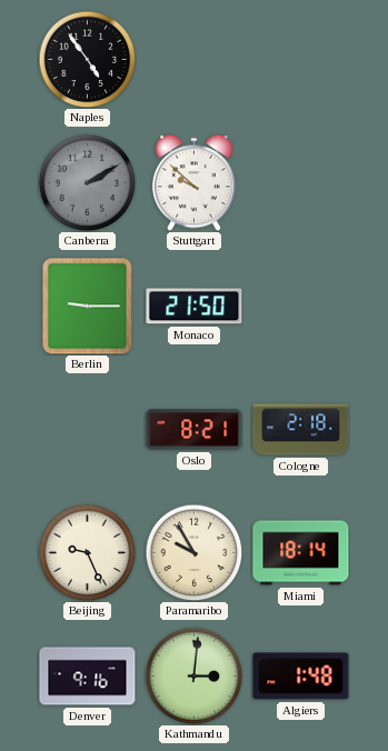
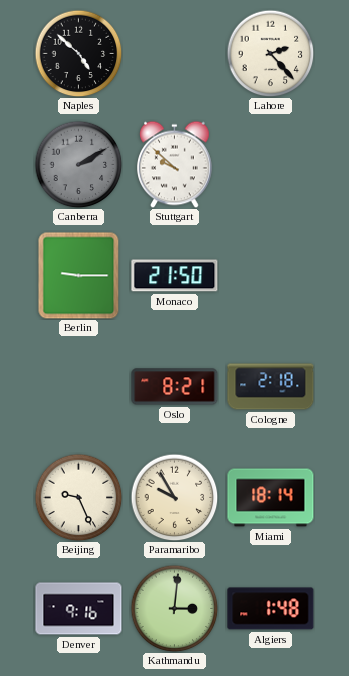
Naples: 4:54 -> 4:52 (78, 53)
Lahore: none -> 2:23 (270, 53)
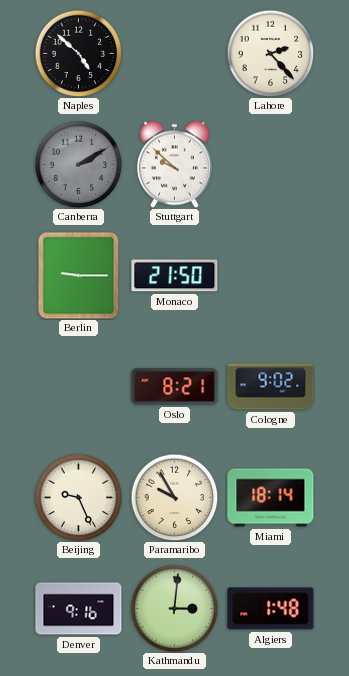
Cologne: 2:18 -> 9:02 (271, 387)
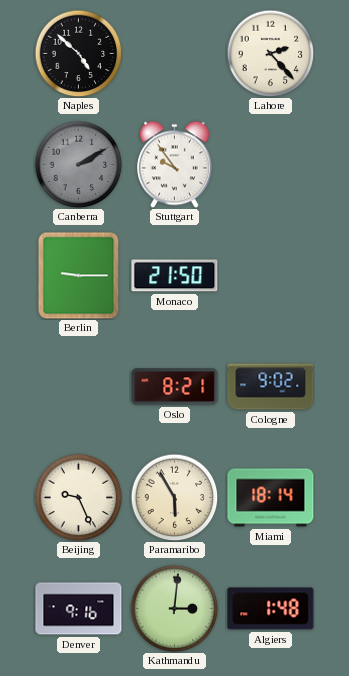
Stuttgart: 9:52 -> 9:54 (175, 164)
Paramaribo: 9:55 -> 5:55 (174, 497)
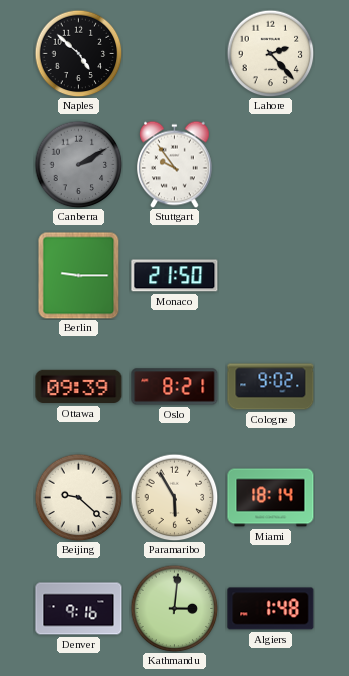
Ottawa: none -> 09:39 (79, 387)
Beijing: 9:26 -> 9:22 (78, 497)
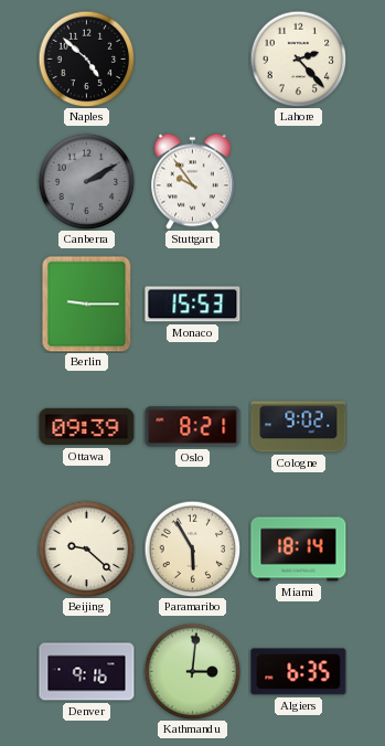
Monaco: 21:50 -> 15:53 (193, 305)
Algiers: 1:48 -> 6:35 (299, 672)
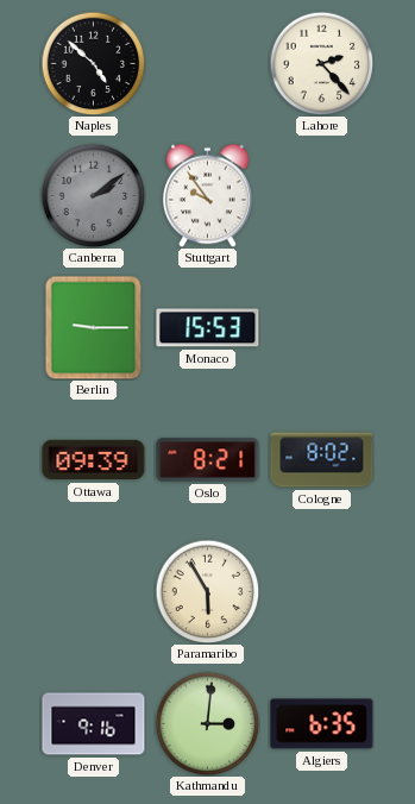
Canberra: 2:10 -> 2:09 (93, 195)
Cologne: 9:02 -> 8:02 (322, 460)
Beijing: 9:22 -> none (86, 548)
Miami: 18:14 -> none (299, 550)
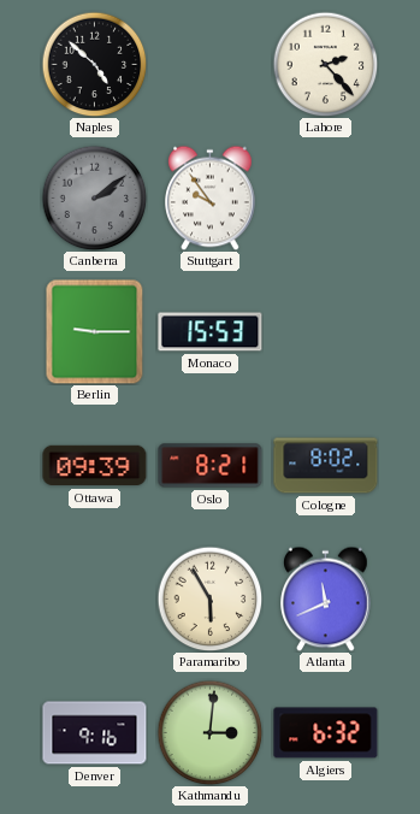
Atlanta: none -> 11:41 (326, 598)
Algiers: 6:35 -> 6:32 (326, 733)
